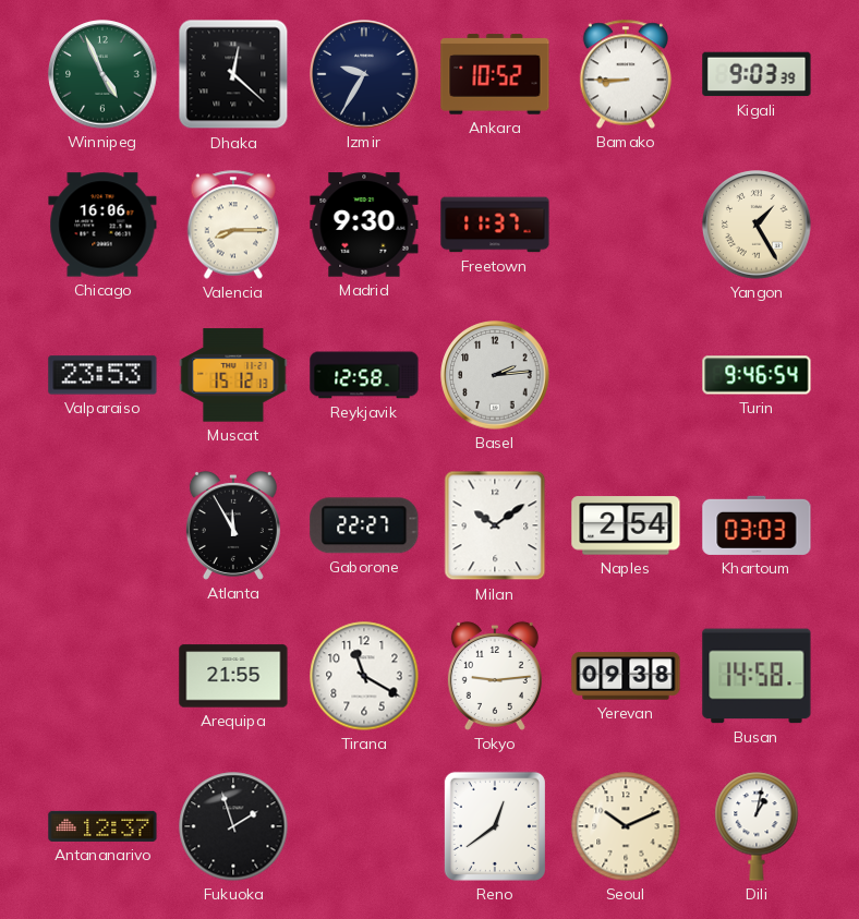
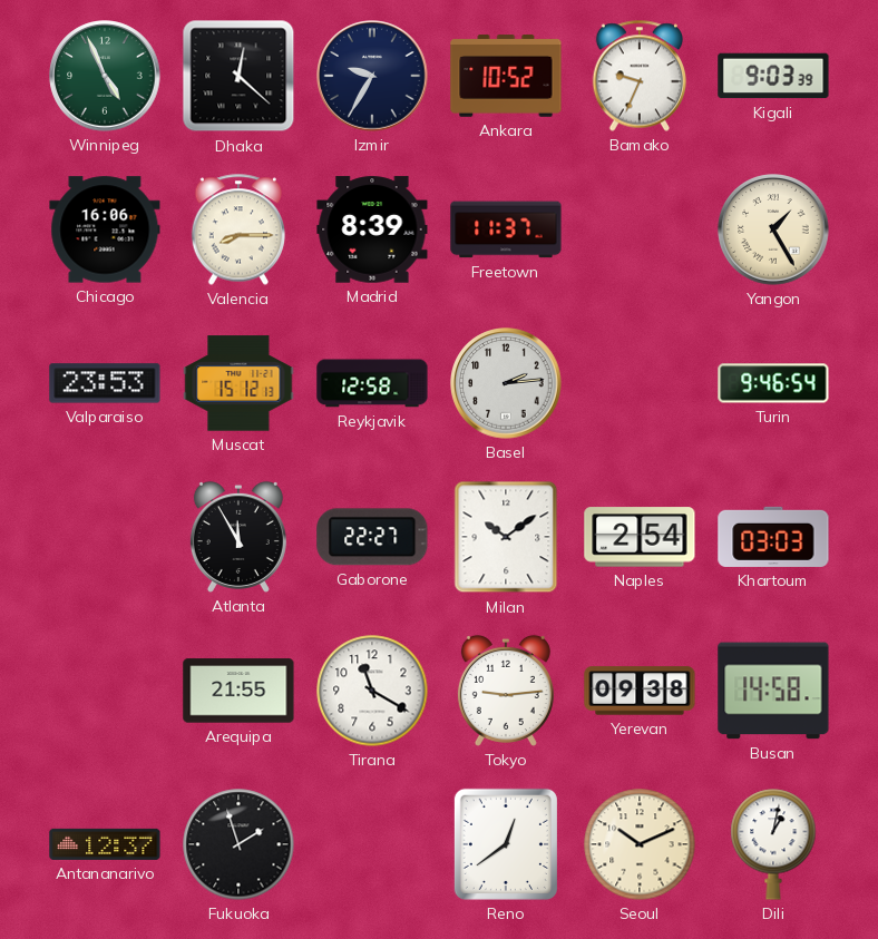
Bamako: 8:45 -> 9:34 (640, 76)
Madrid: 9:30 -> 8:39 (372, 229)
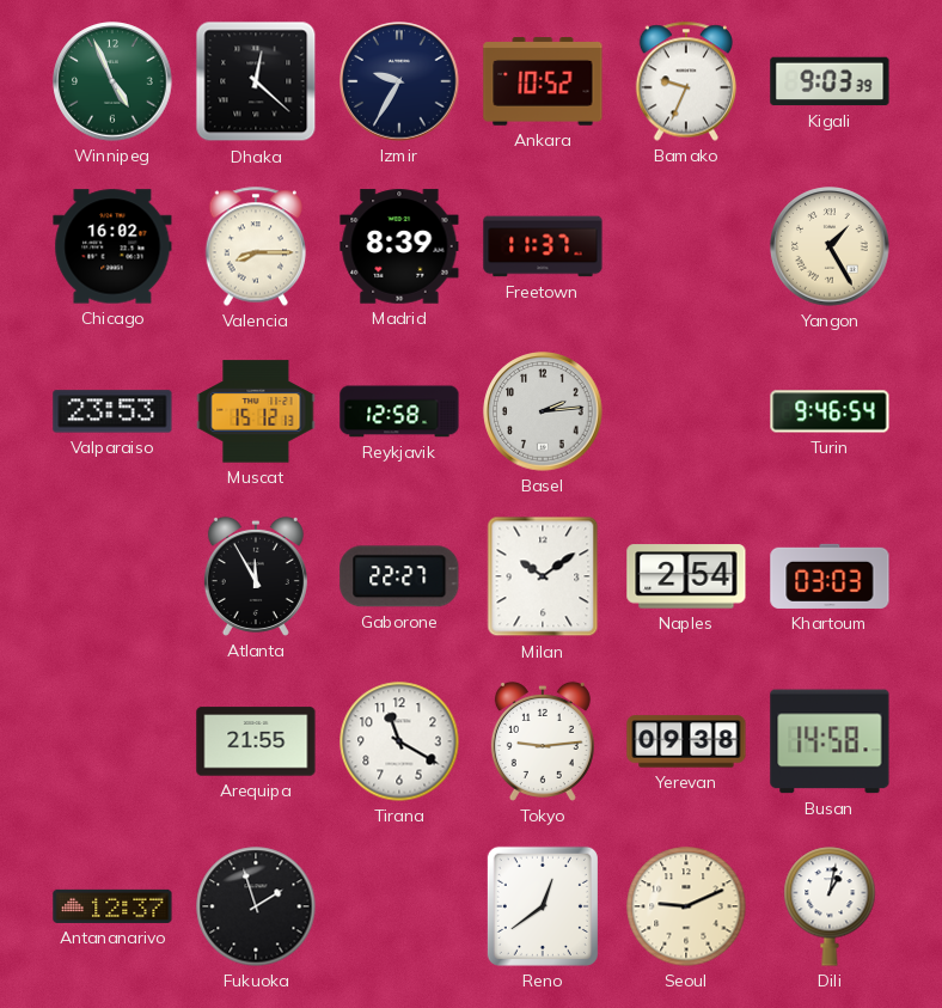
Chicago: 16:06 -> 16:02 (112, 246)
Seoul: 10:11 -> 9:11 (686, 906)
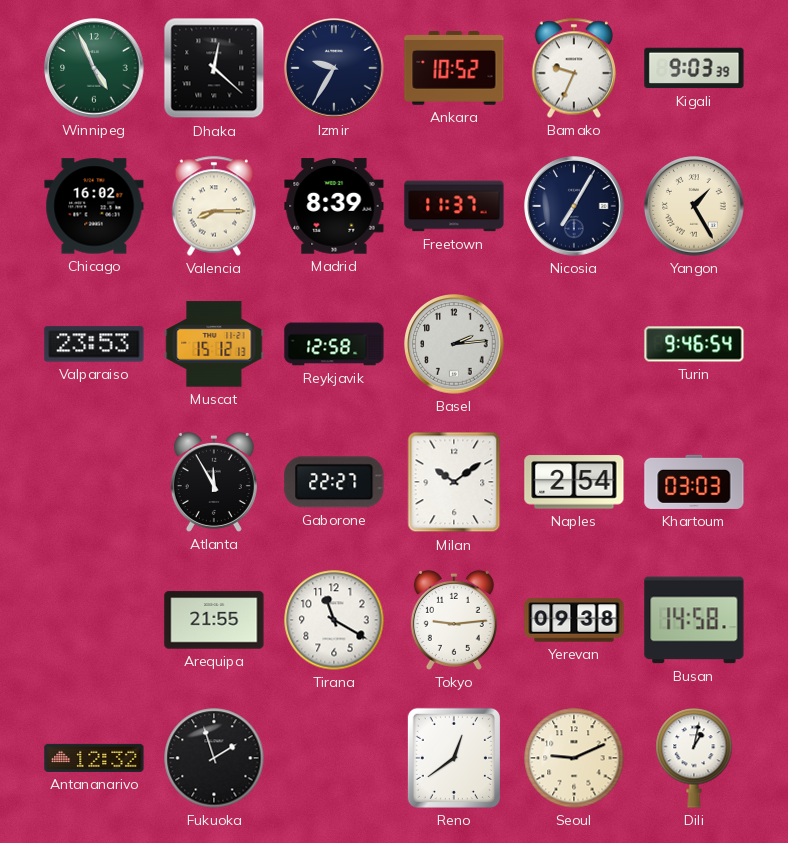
Nicosia: none -> 7:05 (574, 206)
Antananarivo: 12:37 -> 12:32 (94, 758)
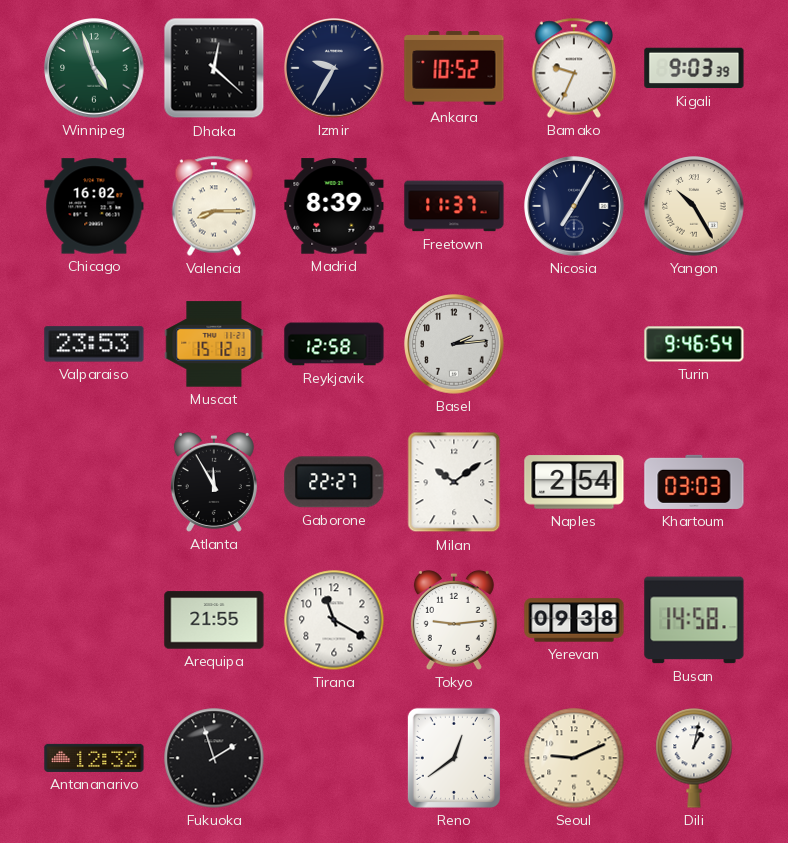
Winnipeg: 4:56 -> 4:57 (94, 68)
Yangon: 1:25 -> 10:25 (694, 206)
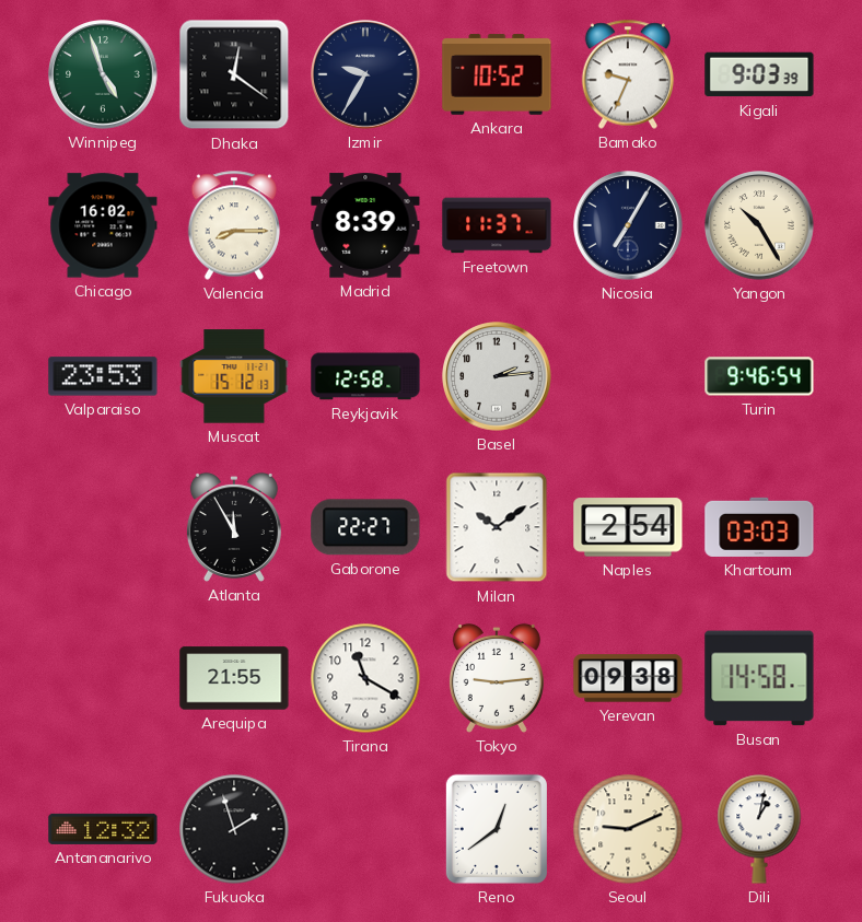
Dhaka: 12:22 -> 12:21 (234, 74)
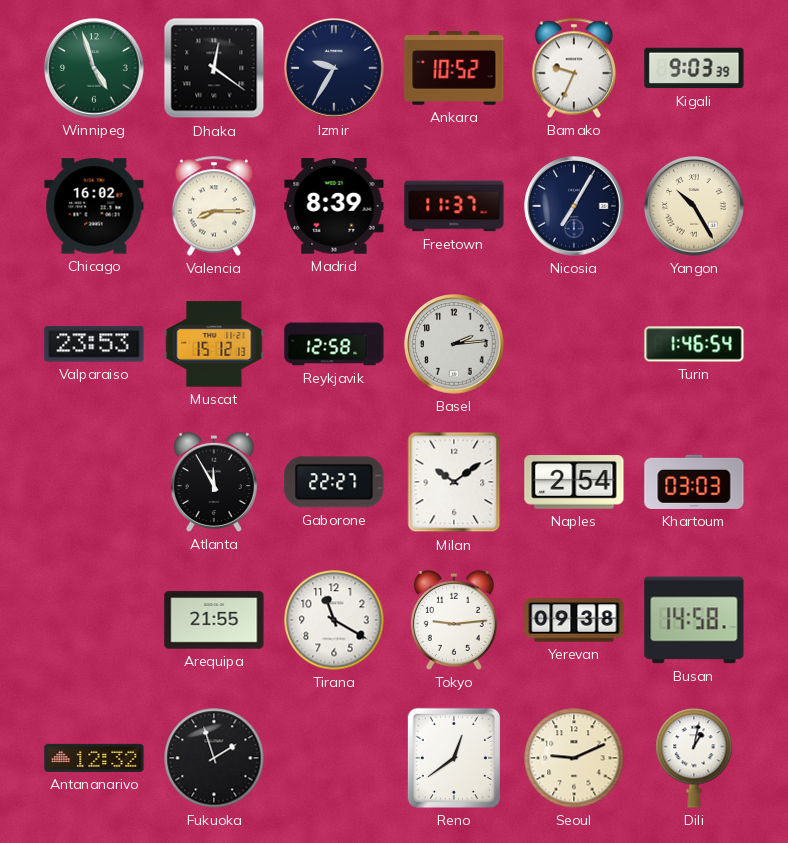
Turin: 9:46 -> 1:46 (694, 344)
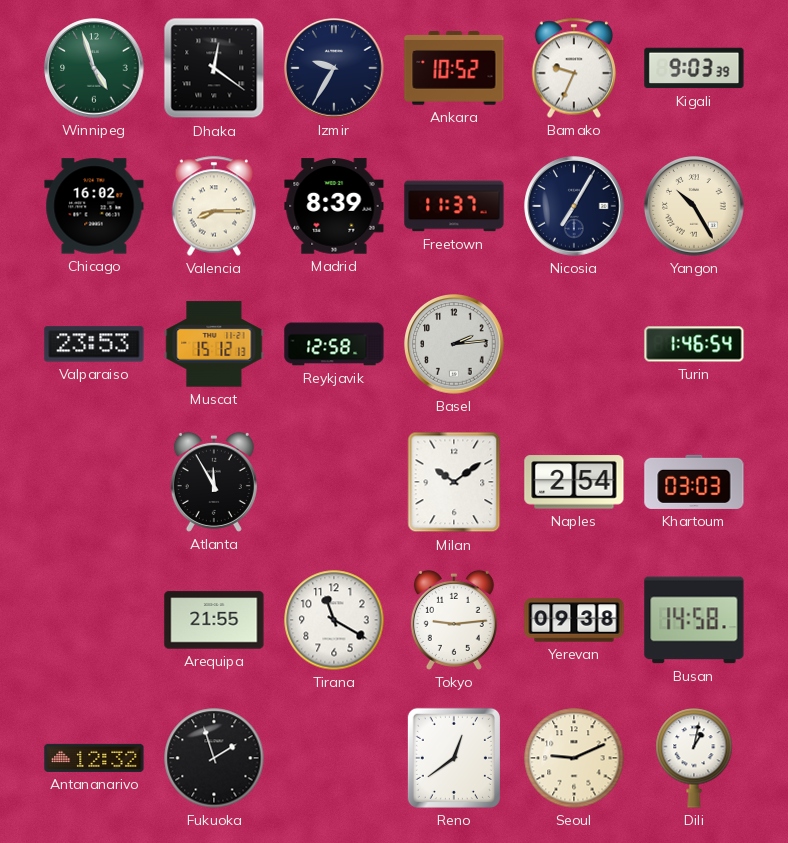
Gaborone: 22:27 -> none (334, 482)
